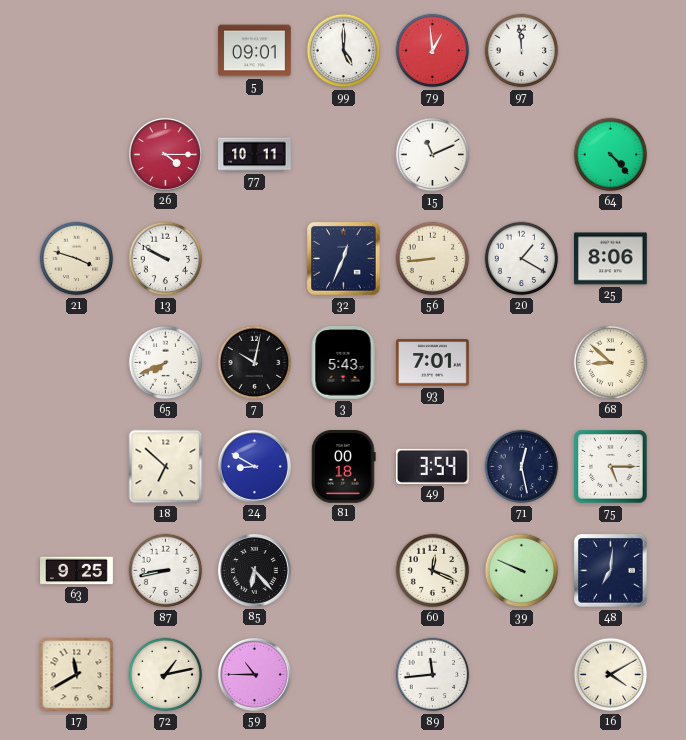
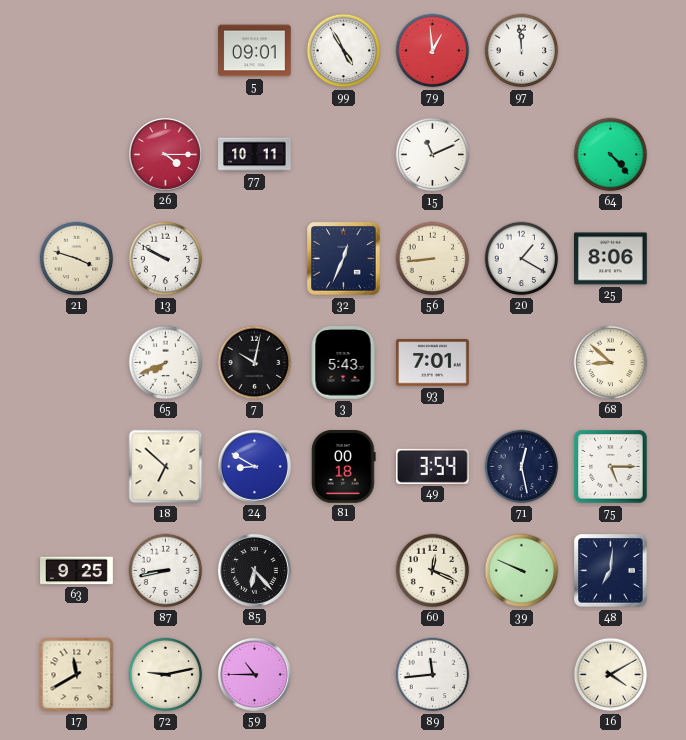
99: 5:00 -> 4:55 (344, 51)
72: 1:13 -> 9:13 (166, 675)
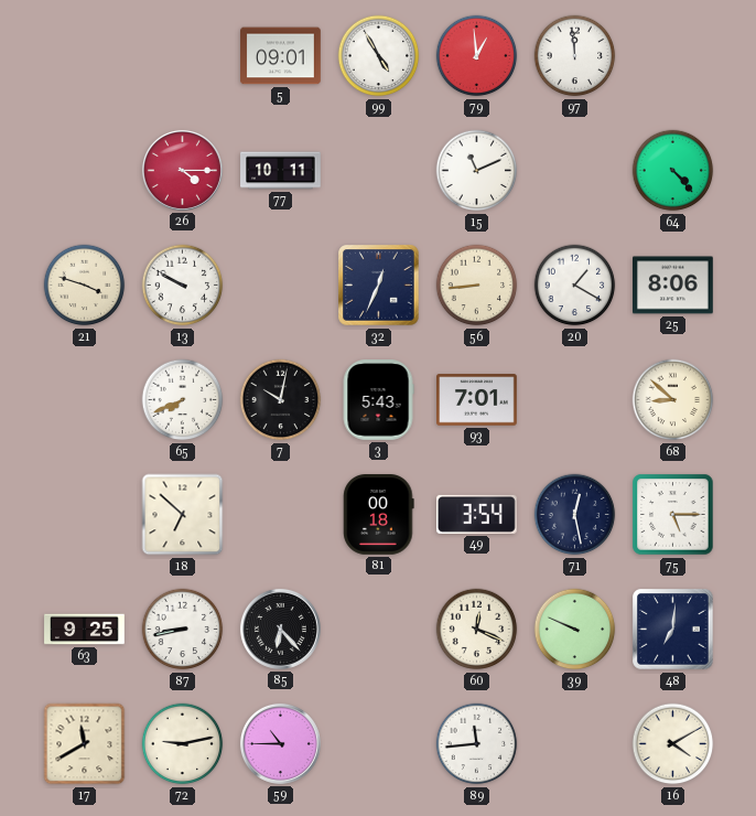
24: 8:50 -> none (254, 466)
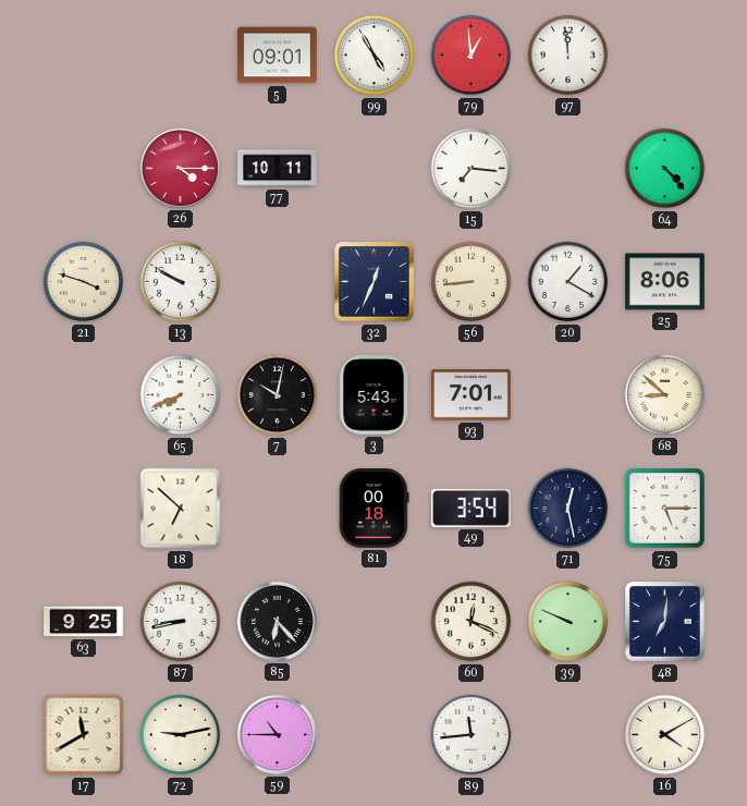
15: 11:11 -> 7:16 (472, 169)
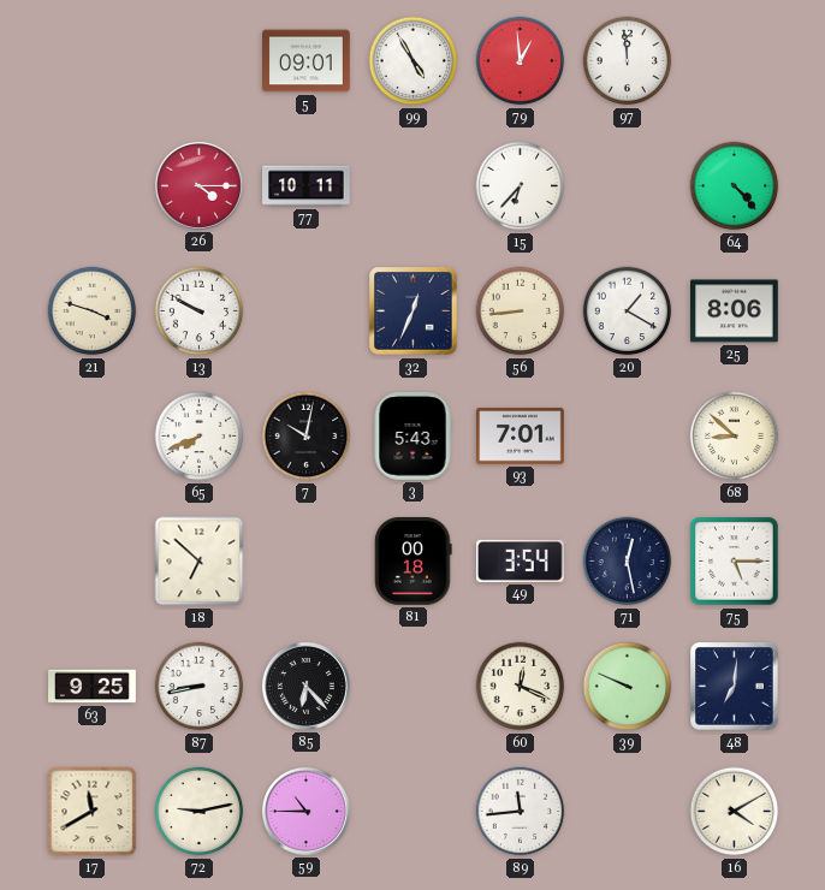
15: 7:16 -> 6:37 (521, 186)
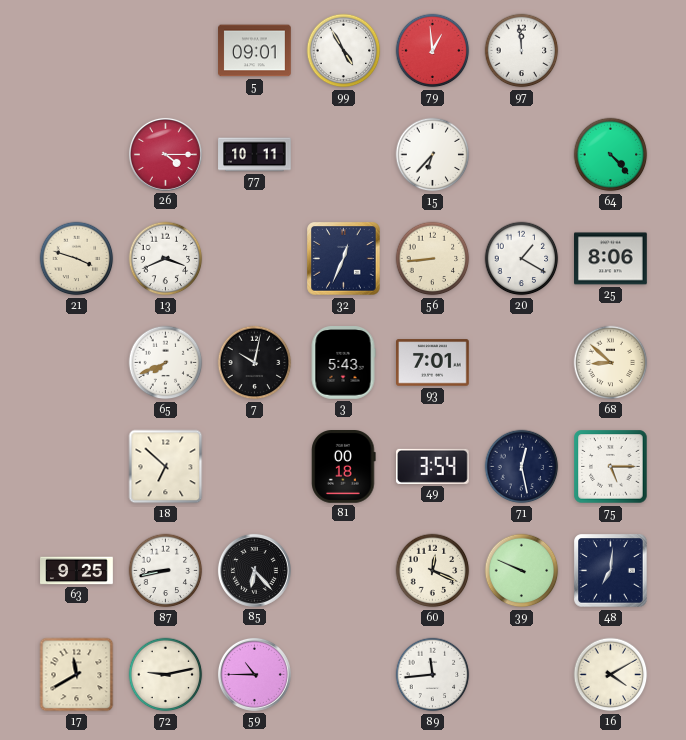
13: 9:50 -> 3:41 (166, 259)
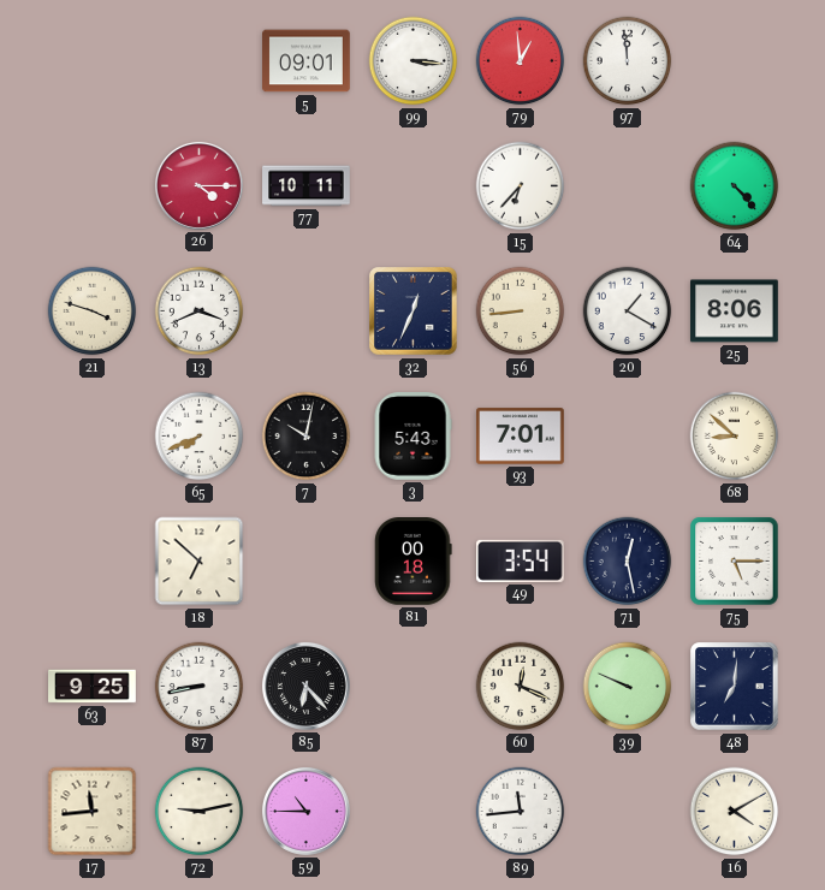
99: 4:55 -> 3:16 (414, 61)
17: 11:40 -> 11:44 (93, 812)
